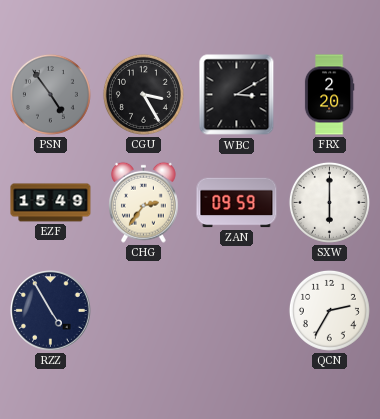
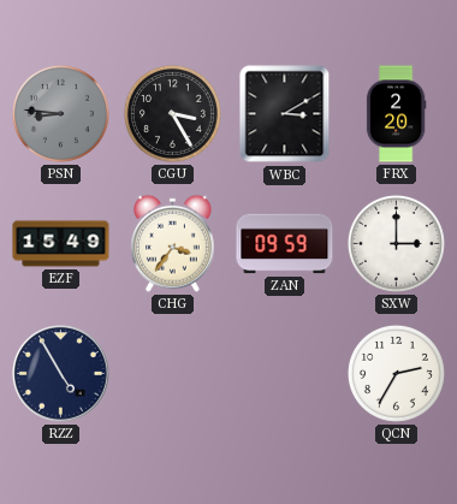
PSN: 4:54 -> 8:46 (60, 113)
CHG: 2:36 -> 3:36 (173, 243)
SXW: 6:00 -> 3:00 (396, 243)
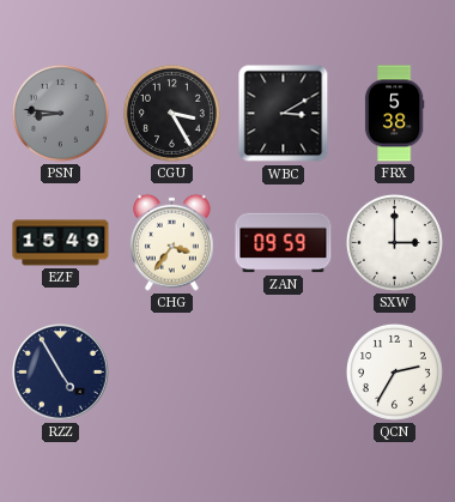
FRX: 2:20 -> 5:38 (394, 114)
